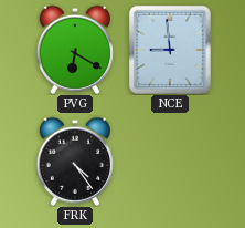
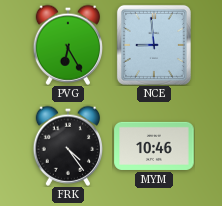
PVG: 6:20 -> 6:25 (67, 45)
MYM: none -> 10:46 (154, 146)
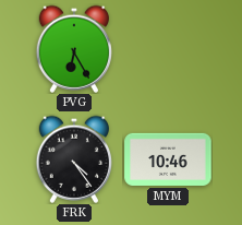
NCE: 8:59 -> none (154, 45)
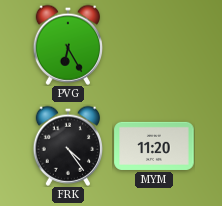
MYM: 10:46 -> 11:20 (154, 146)
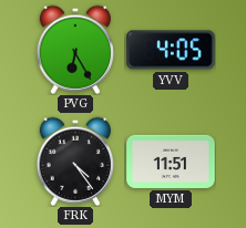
YVV: none -> 4:05 (171, 50)
MYM: 11:20 -> 11:51 (171, 162)
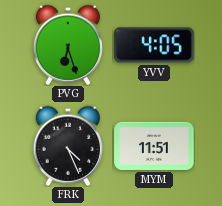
PVG: 6:25 -> 6:27 (67, 45)
FRK: 4:24 -> 4:26 (67, 146)
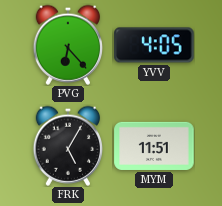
PVG: 6:27 -> 6:23 (67, 45)
FRK: 4:26 -> 5:05 (67, 146)
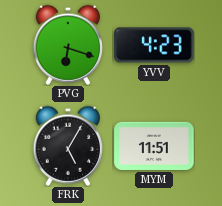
PVG: 6:23 -> 6:18 (67, 45)
YVV: 4:05 -> 4:23 (154, 45)
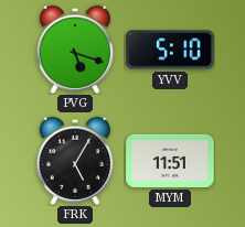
PVG: 6:18 -> 5:18 (74, 50)
YVV: 4:23 -> 5:10 (170, 50)
